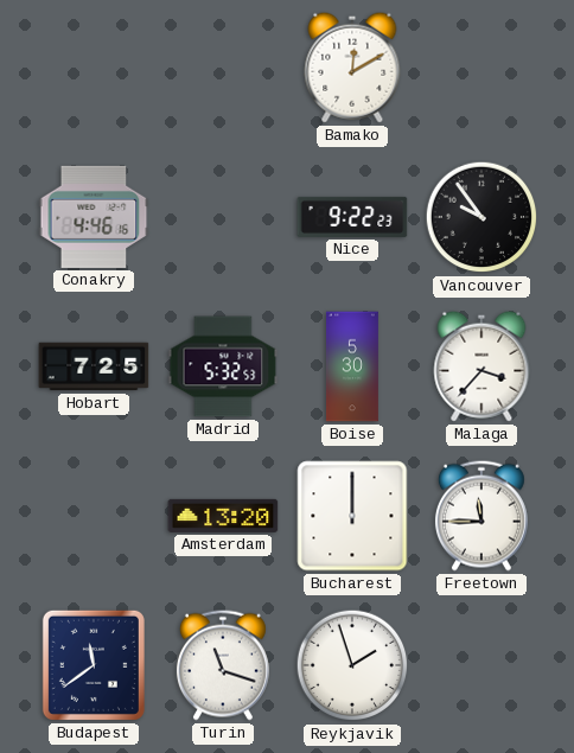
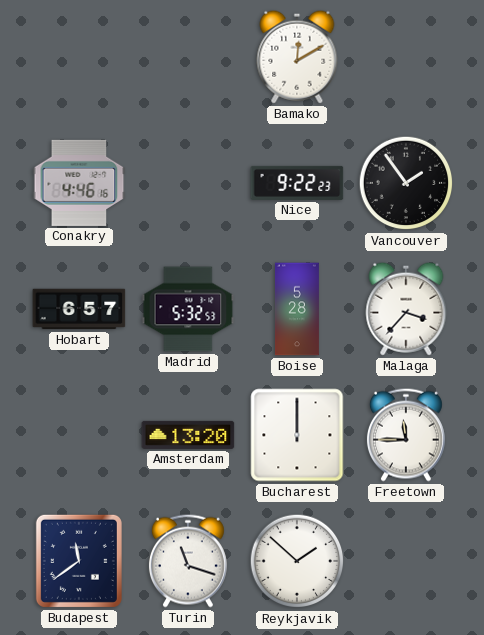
Vancouver: 9:54 -> 1:54 (406, 183)
Hobart: 7:25 -> 6:57 (79, 309)
Boise: 5:30 -> 5:28 (297, 309)
Reykjavik: 1:57 -> 1:52 (297, 561)
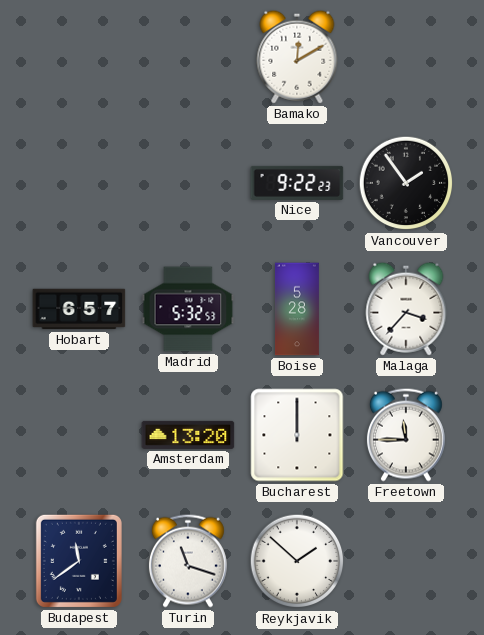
Conakry: 4:46 -> none (79, 183)
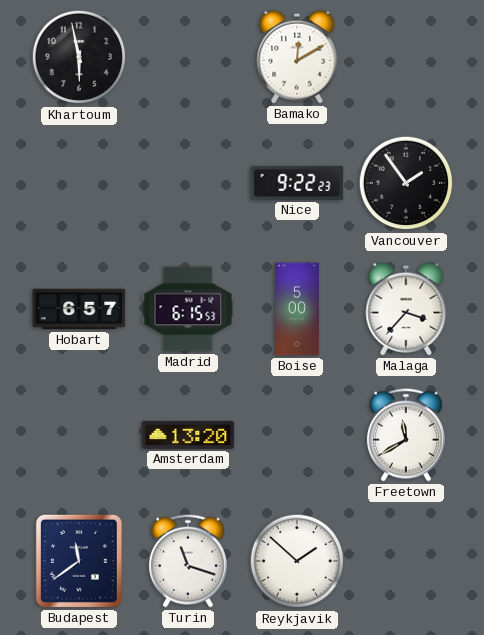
Khartoum: none -> 5:58 (79, 57)
Madrid: 5:32 -> 6:15 (188, 309)
Boise: 5:28 -> 5:00 (297, 309)
Bucharest: 12:00 -> none (297, 435)
Freetown: 11:45 -> 11:40 (406, 435)
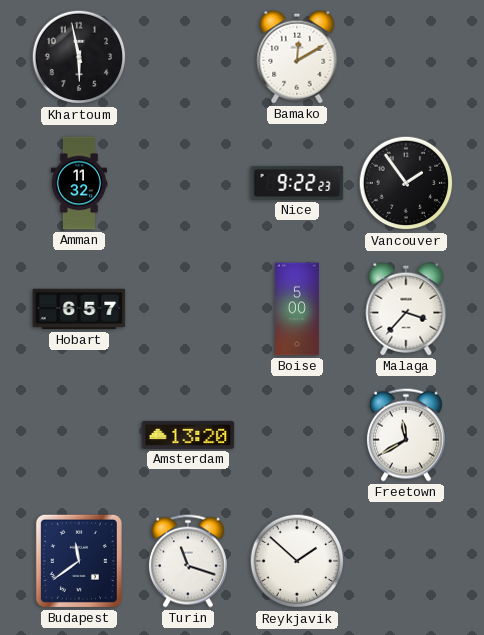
Amman: none -> 11:32 (79, 183)
Madrid: 6:15 -> none (188, 309)
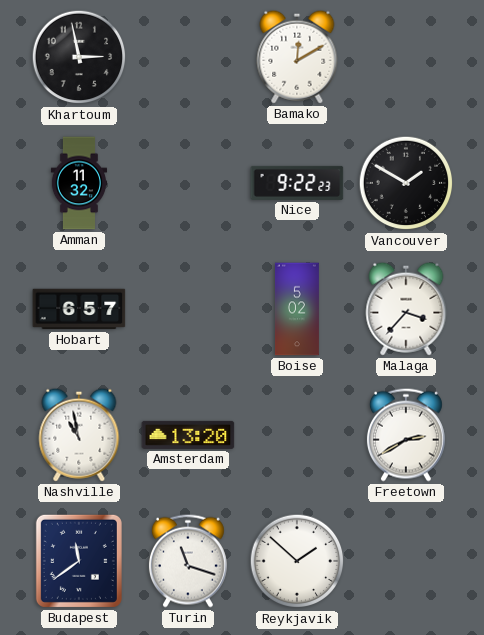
Khartoum: 5:58 -> 2:58 (79, 57)
Vancouver: 1:54 -> 1:50 (406, 183)
Boise: 5:00 -> 5:02 (297, 309)
Nashville: none -> 10:58 (79, 435)
Freetown: 11:40 -> 2:40 (406, 435)
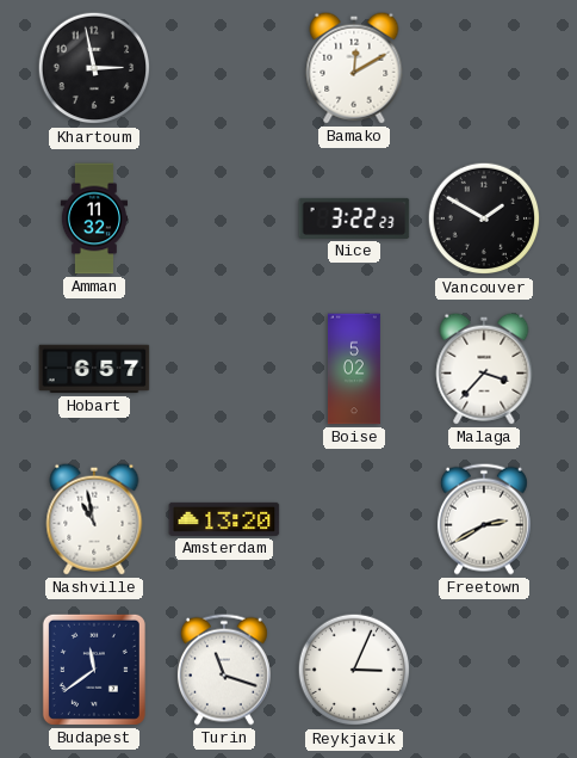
Nice: 9:22 -> 3:22 (354, 218)
Reykjavik: 1:52 -> 3:04 (354, 670)
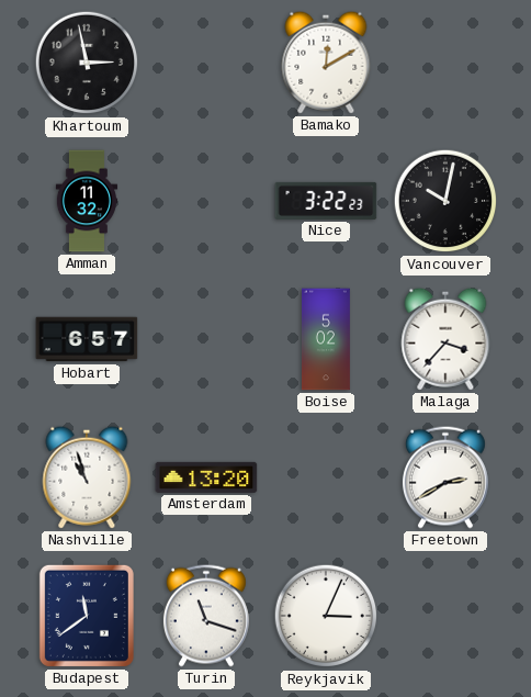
Vancouver: 1:50 -> 10:02 (445, 201)
Nashville: 10:58 -> 10:57 (87, 477)
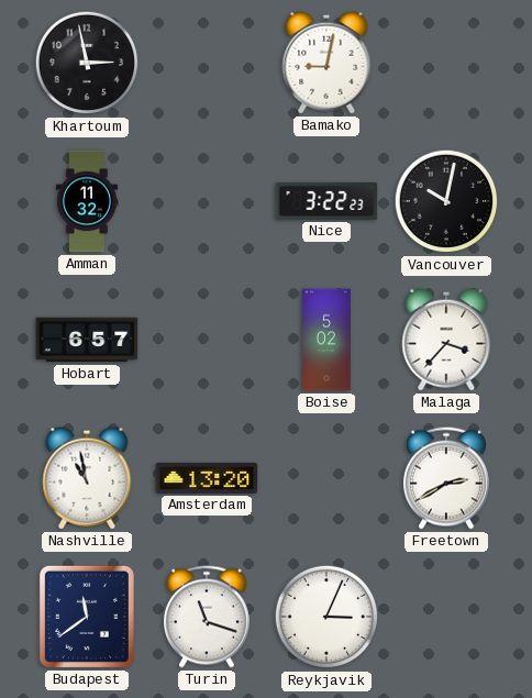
Bamako: 12:10 -> 9:02 (326, 63)
Nashville: 10:57 -> 10:58 (87, 478)
